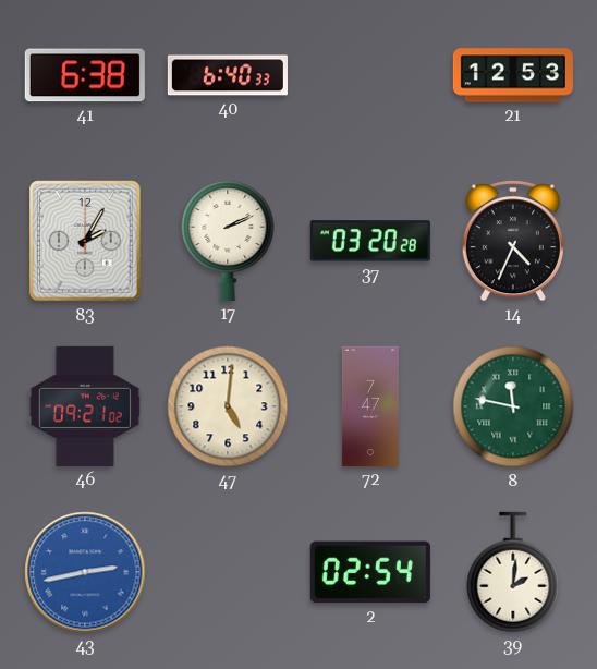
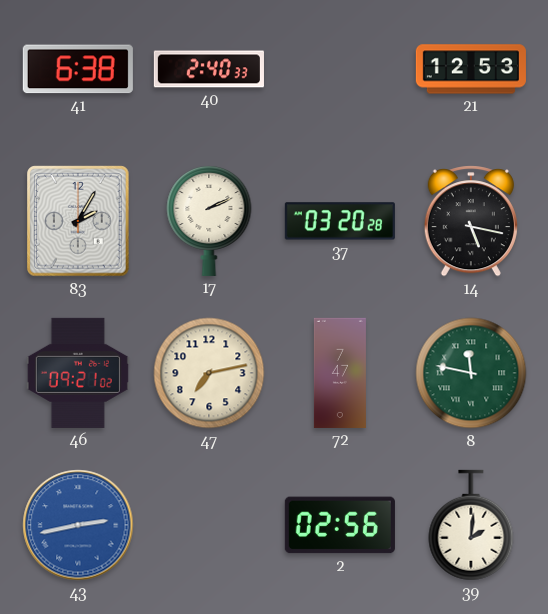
40: 6:40 -> 2:40 (209, 69)
14: 4:34 -> 5:17 (471, 221)
47: 5:01 -> 7:13 (209, 373)
2: 02:54 -> 02:56 (340, 525)
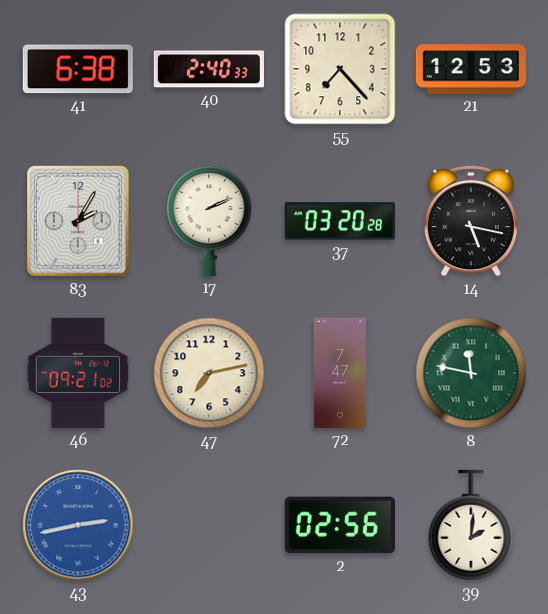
55: none -> 7:23 (340, 69)
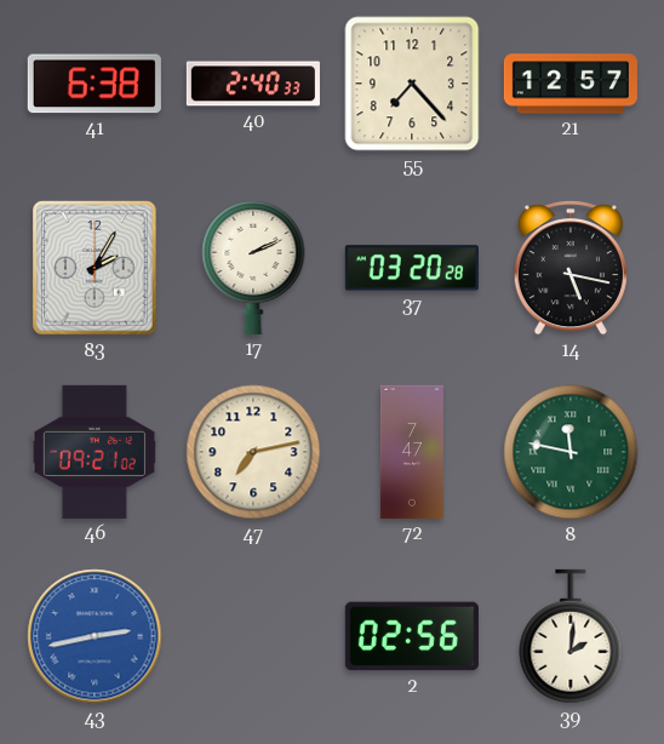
21: 12:53 -> 12:57 (571, 84)
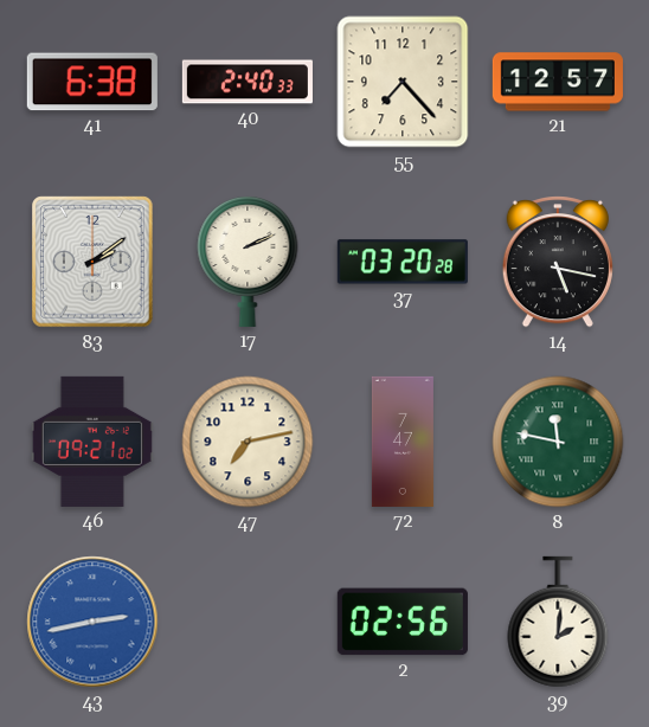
83: 2:05 -> 2:09 (92, 262)
